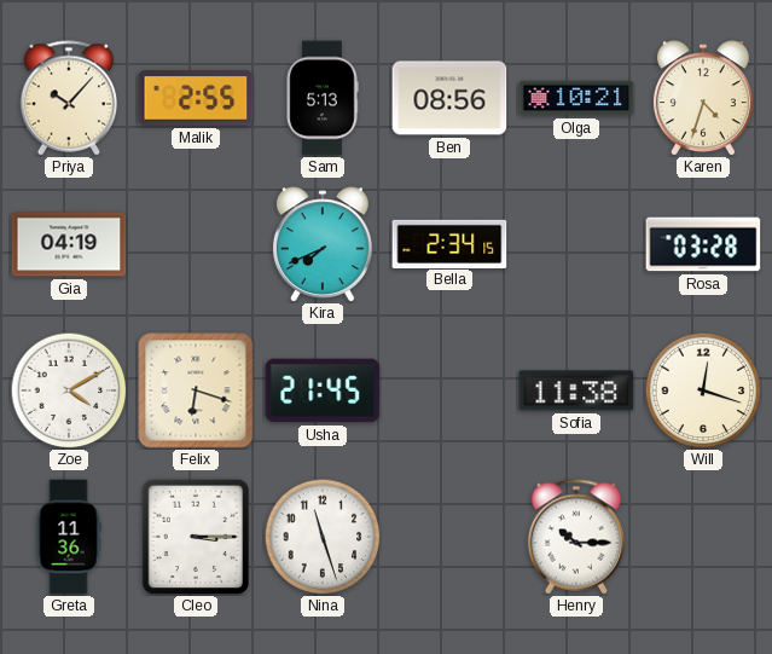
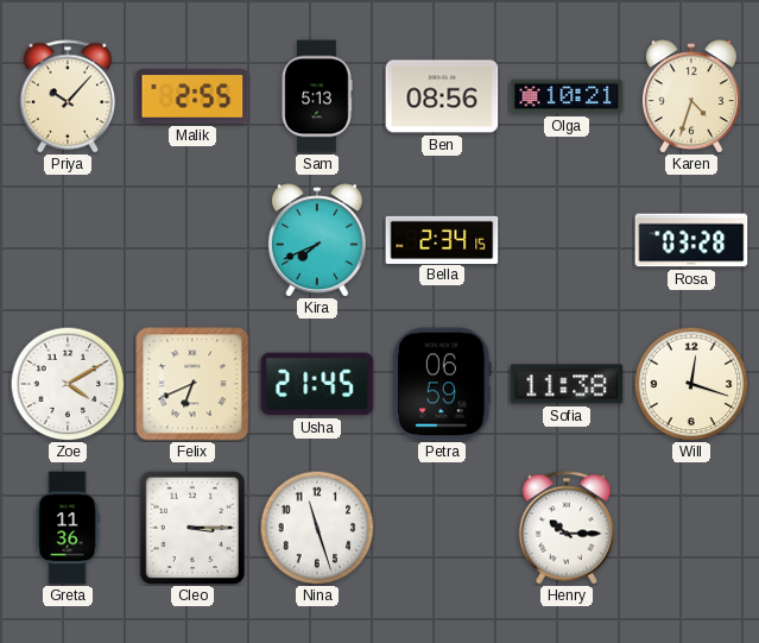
Gia: 04:19 -> none (69, 244)
Felix: 6:18 -> 6:41 (192, 384)
Petra: none -> 06:59 (442, 384)
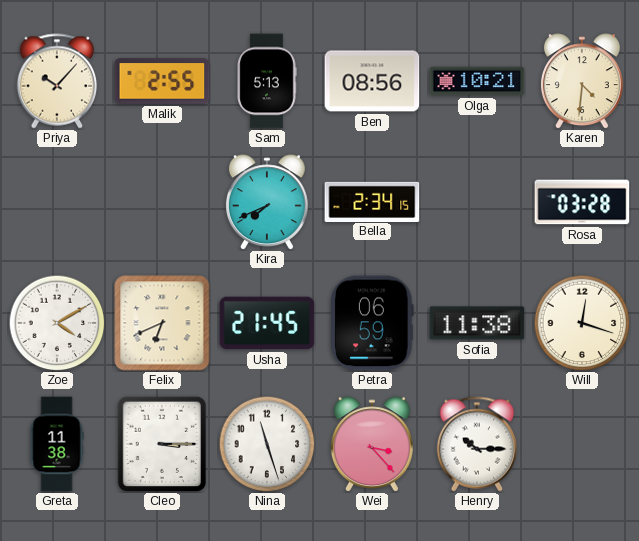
Karen: 4:33 -> 4:31 (582, 81)
Greta: 11:36 -> 11:38 (57, 444)
Wei: none -> 3:23 (372, 444)
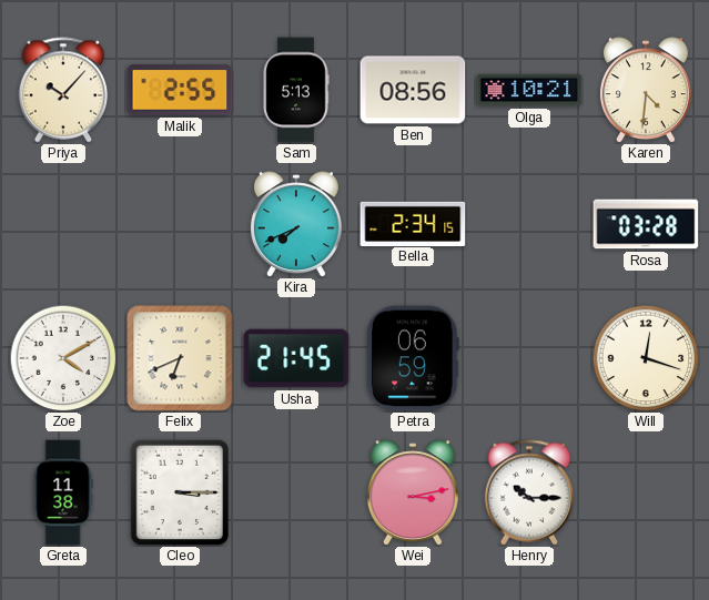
Sofia: 11:38 -> none (477, 323)
Nina: 11:27 -> none (267, 444)
Wei: 3:23 -> 3:13 (413, 492)
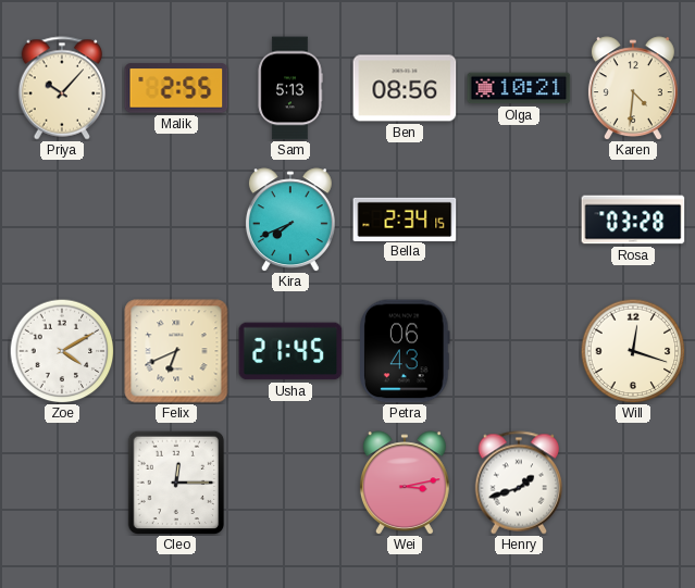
Petra: 06:59 -> 06:43 (405, 351)
Greta: 11:38 -> none (63, 492)
Cleo: 3:15 -> 12:15 (176, 483)
Henry: 10:15 -> 1:42 (519, 483)
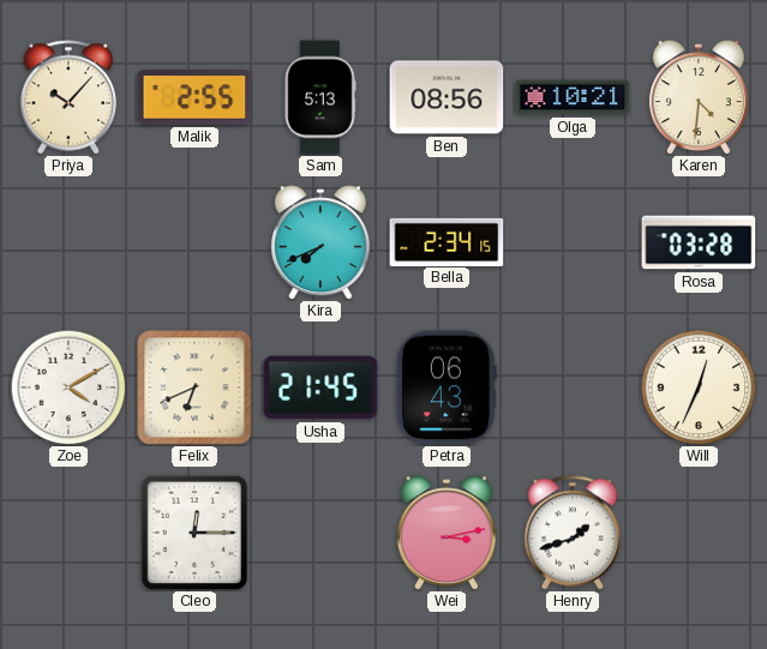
Will: 12:18 -> 12:34 (699, 387)
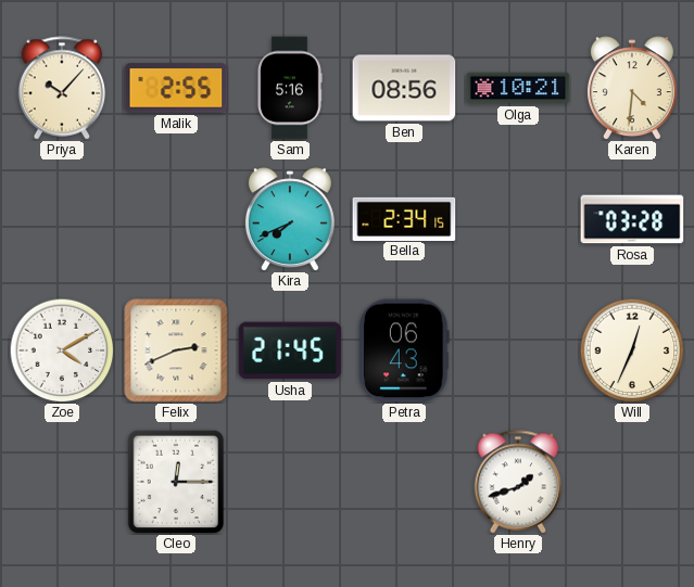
Sam: 5:13 -> 5:16 (290, 88)
Felix: 6:41 -> 2:41 (176, 350)
Wei: 3:13 -> none (447, 533)
